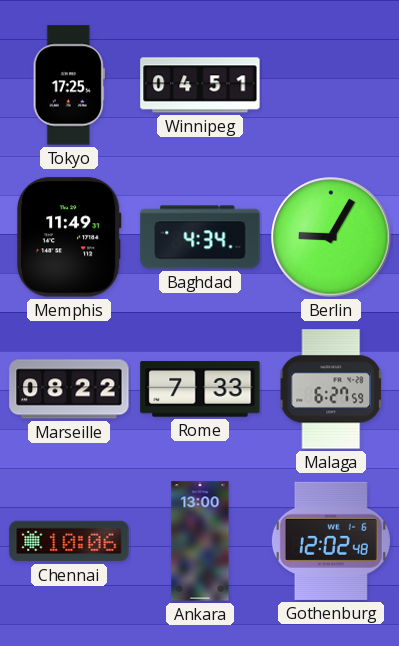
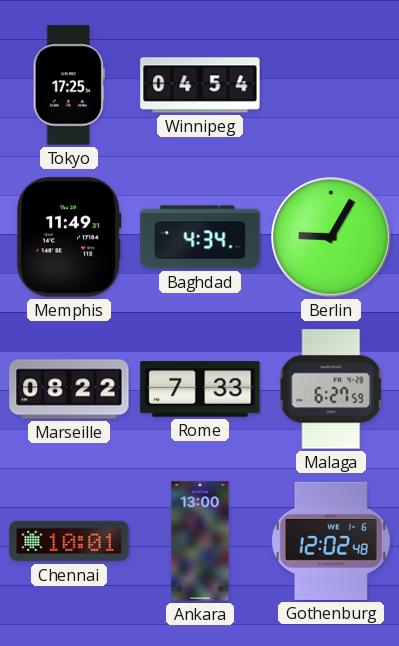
Winnipeg: 04:51 -> 04:54 (200, 85)
Chennai: 10:06 -> 10:01 (69, 541)
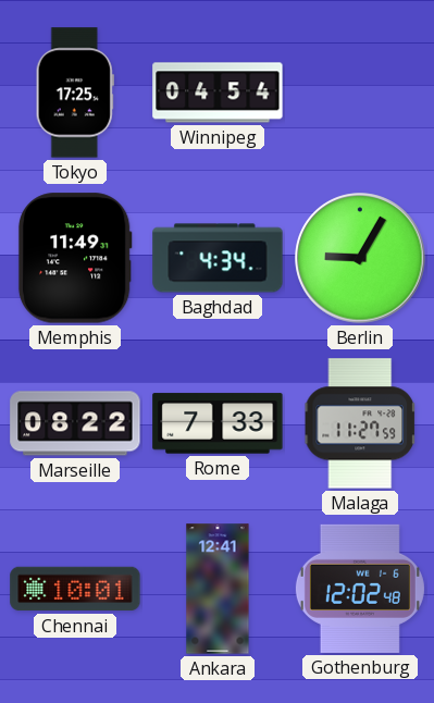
Malaga: 6:27 -> 11:27 (359, 423)
Ankara: 13:00 -> 12:41 (218, 589)
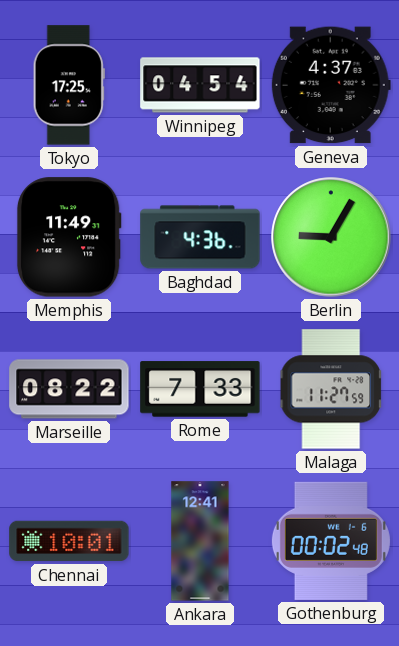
Geneva: none -> 4:37 (331, 85)
Baghdad: 4:34 -> 4:36 (200, 237)
Gothenburg: 12:02 -> 00:02 (331, 541)
